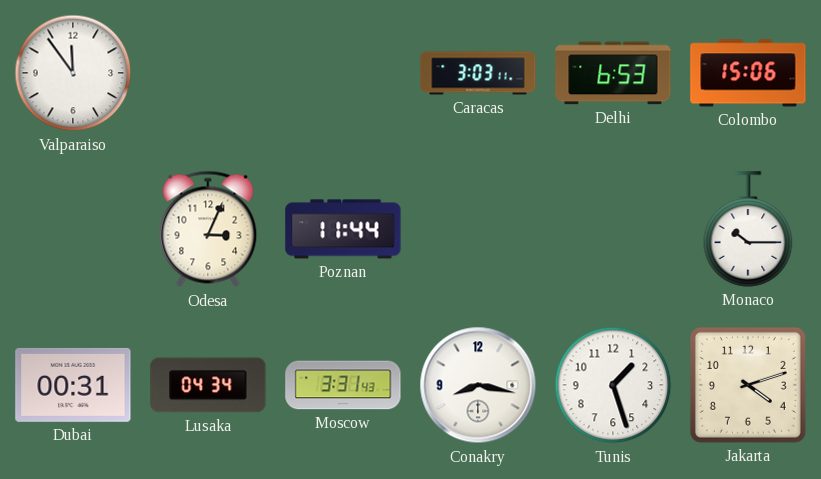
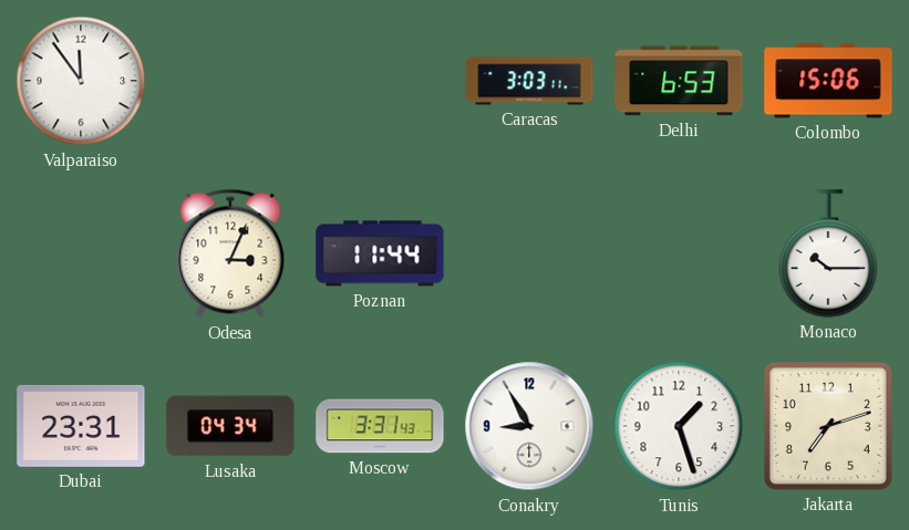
Dubai: 00:31 -> 23:31 (81, 426)
Conakry: 8:17 -> 8:55 (529, 426)
Jakarta: 4:12 -> 7:12 (828, 426)
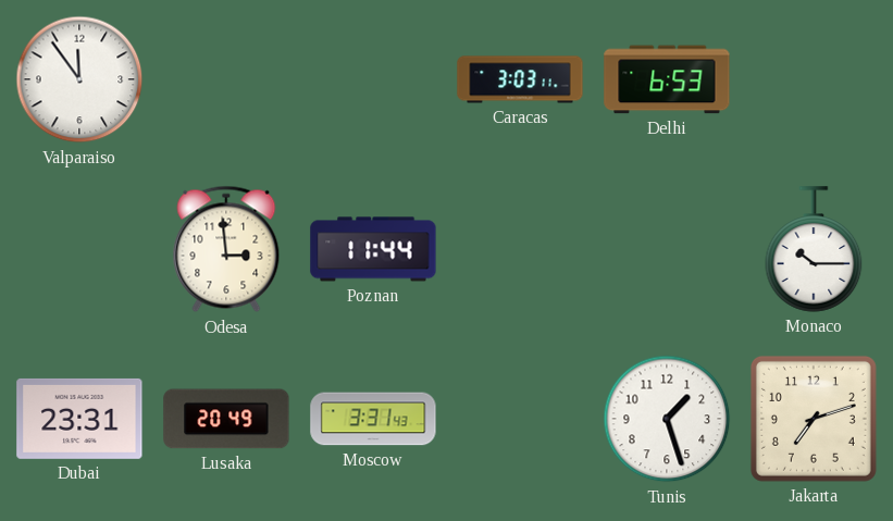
Colombo: 15:06 -> none (828, 81)
Odesa: 3:04 -> 2:59 (226, 249)
Lusaka: 04:34 -> 20:49 (226, 419)
Conakry: 8:55 -> none (529, 426)
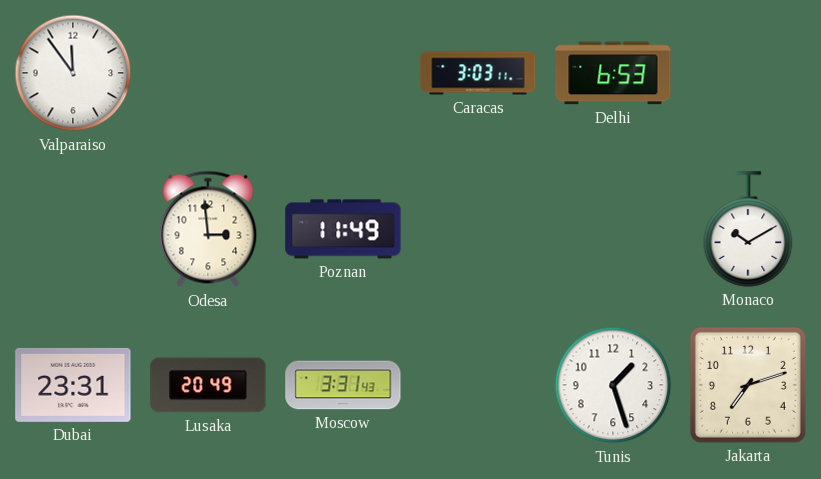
Poznan: 11:44 -> 11:49 (343, 229)
Monaco: 10:15 -> 10:10 (748, 229)
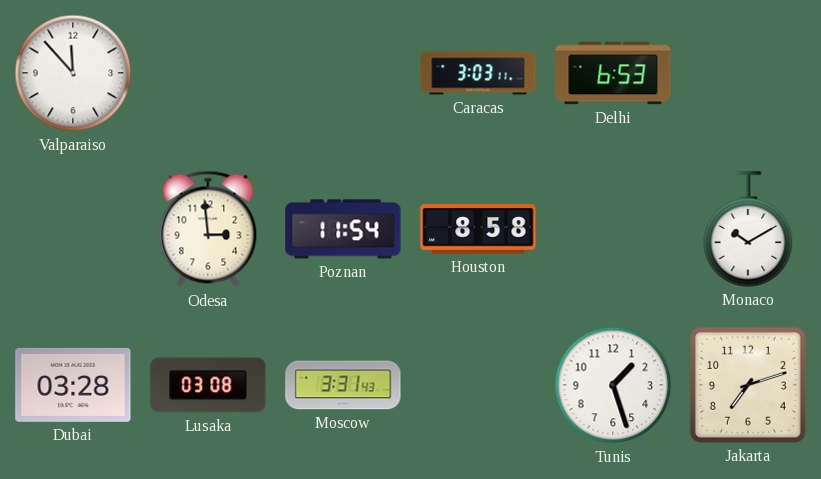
Valparaiso: 11:54 -> 11:53 (73, 73)
Poznan: 11:49 -> 11:54 (343, 229)
Houston: none -> 8:58 (478, 229)
Dubai: 23:31 -> 03:28 (73, 385)
Lusaka: 20:49 -> 03:08 (208, 385)
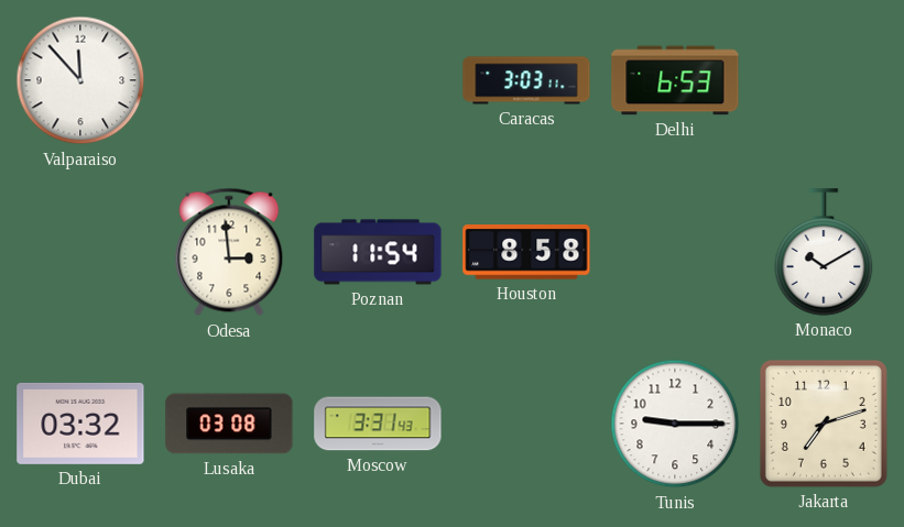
Dubai: 03:28 -> 03:32 (80, 424)
Tunis: 1:27 -> 9:15 (675, 424)
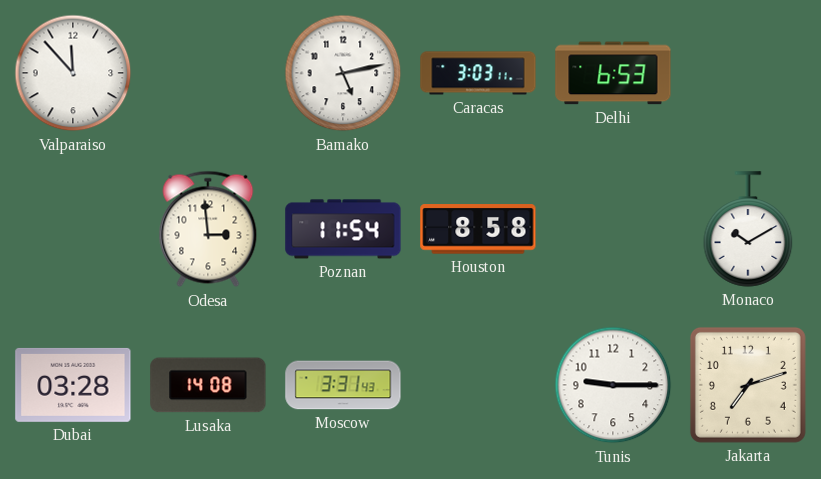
Bamako: none -> 5:13 (343, 73)
Dubai: 03:32 -> 03:28 (73, 385)
Lusaka: 03:08 -> 14:08 (208, 385)
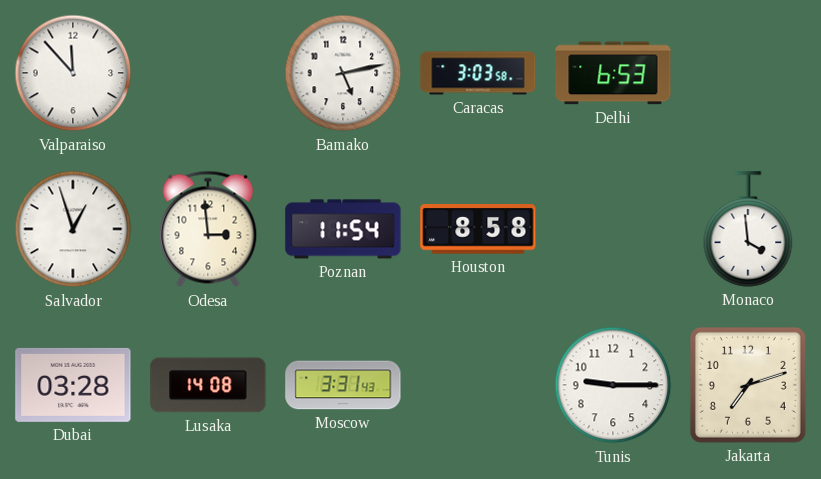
Caracas: 3:03:11 -> 3:03:58 (478, 73)
Salvador: none -> 12:57 (73, 229)
Monaco: 10:10 -> 3:59 (748, 229)
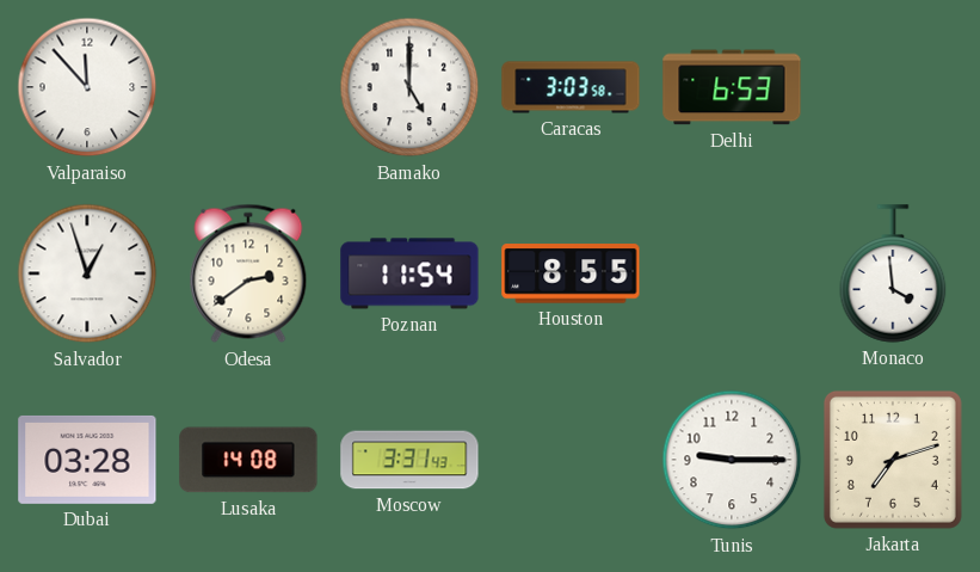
Bamako: 5:13 -> 5:00 (409, 87)
Odesa: 2:59 -> 2:39 (248, 273)
Houston: 8:58 -> 8:55 (571, 273)
